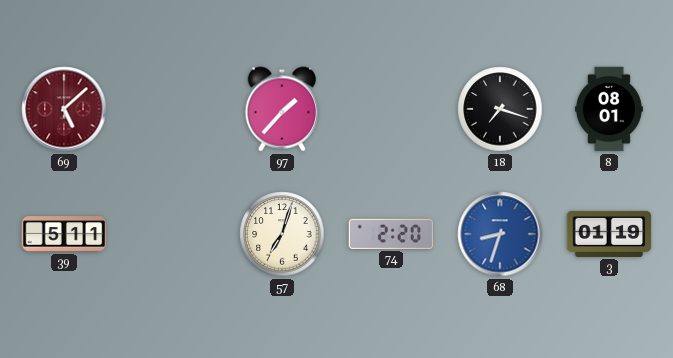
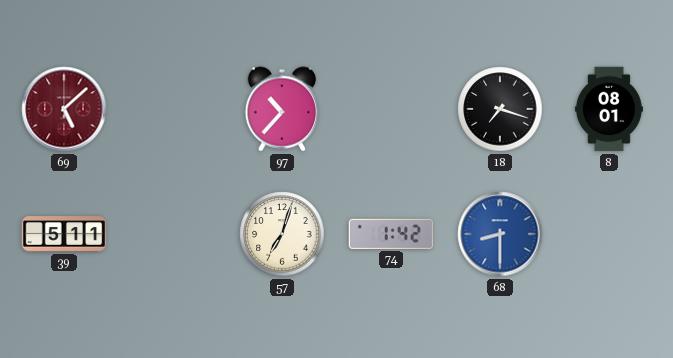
97: 1:37 -> 10:37 (282, 109)
74: 2:20 -> 1:42 (391, 234)
68: 8:33 -> 8:30 (500, 234)
3: 01:19 -> none (609, 234)
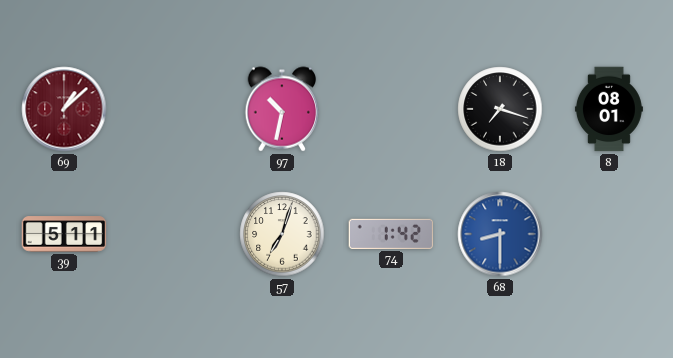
69: 5:08 -> 1:08 (64, 109)
97: 10:37 -> 10:32 (282, 109)
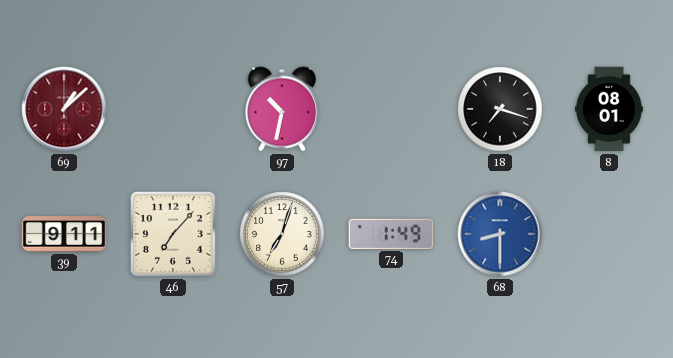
39: 5:11 -> 9:11 (64, 234)
46: none -> 7:07 (173, 234)
74: 1:42 -> 1:49 (391, 234)
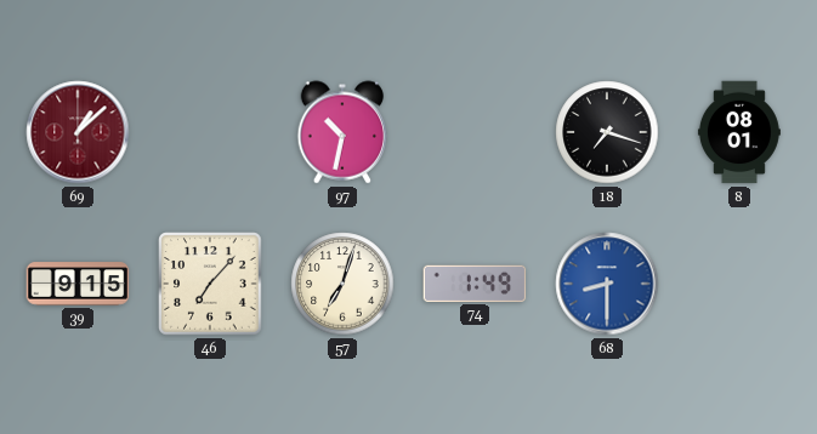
39: 9:11 -> 9:15 (78, 284)
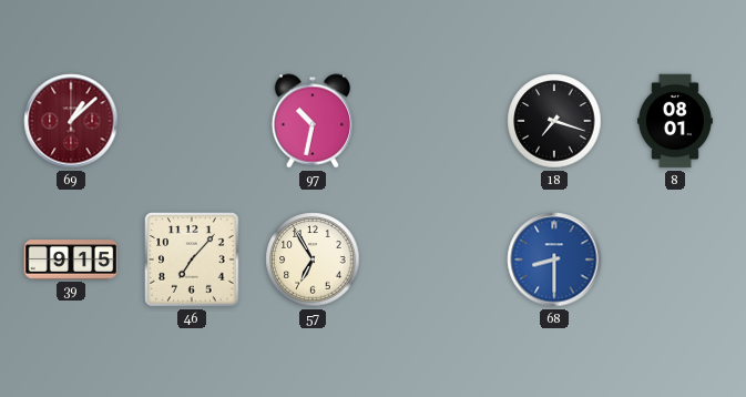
57: 7:03 -> 6:55 (313, 259)
74: 1:49 -> none (475, 284)
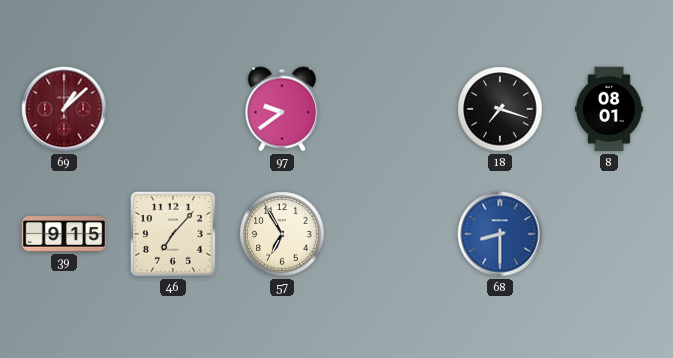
97: 10:32 -> 9:39 (282, 109)
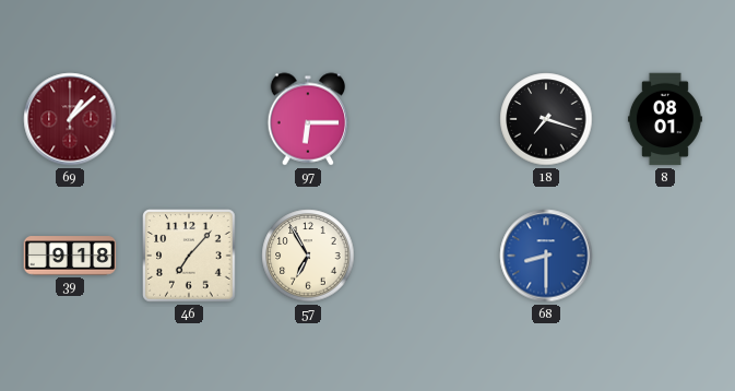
97: 9:39 -> 6:15 (308, 119)
39: 9:15 -> 9:18 (70, 256)
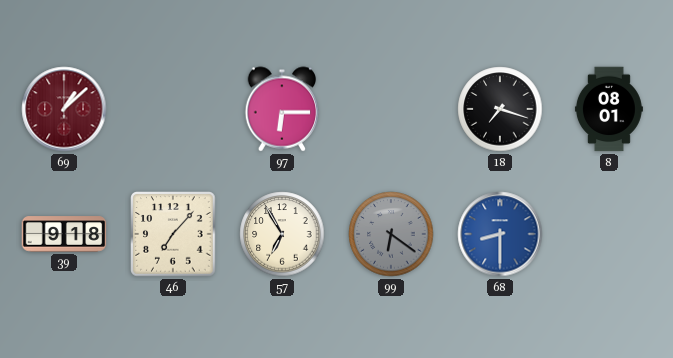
99: none -> 6:21 (391, 234)
